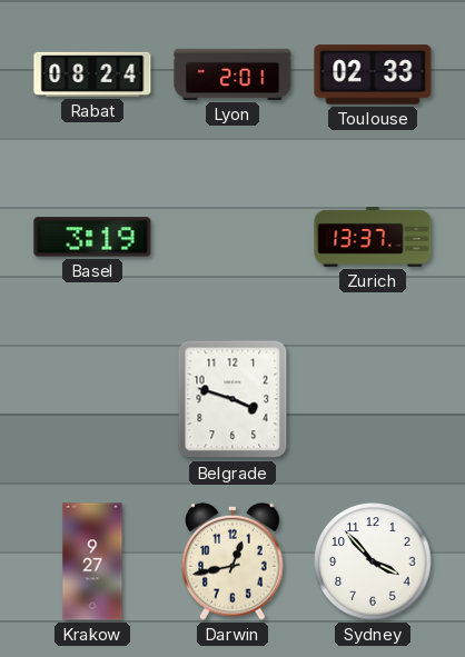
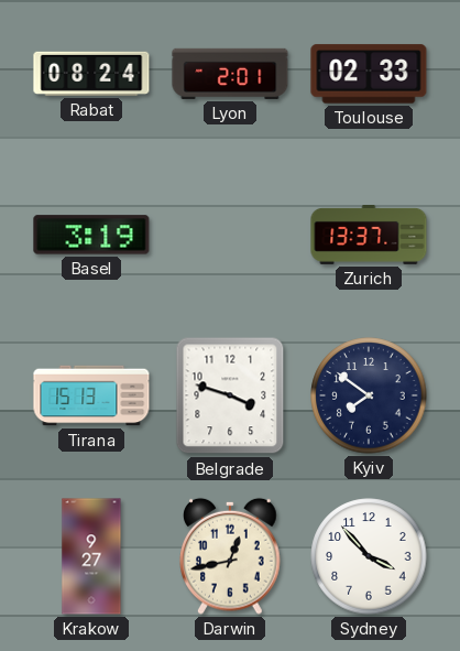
Tirana: none -> 15:13 (91, 395)
Kyiv: none -> 7:51 (369, 395)
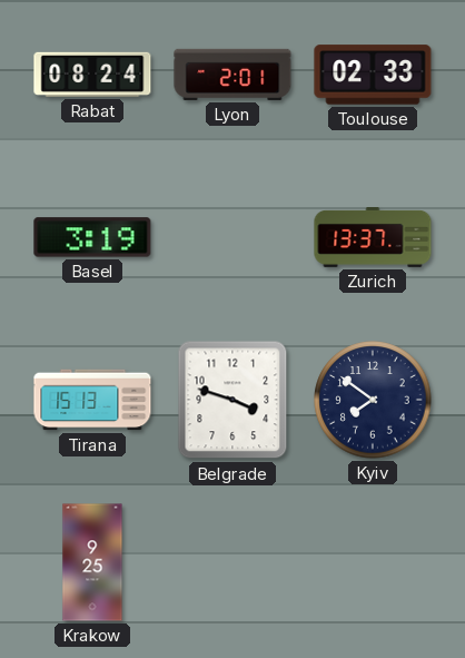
Krakow: 9:27 -> 9:25 (92, 562)
Darwin: 12:43 -> none (230, 556)
Sydney: 3:53 -> none (369, 556)
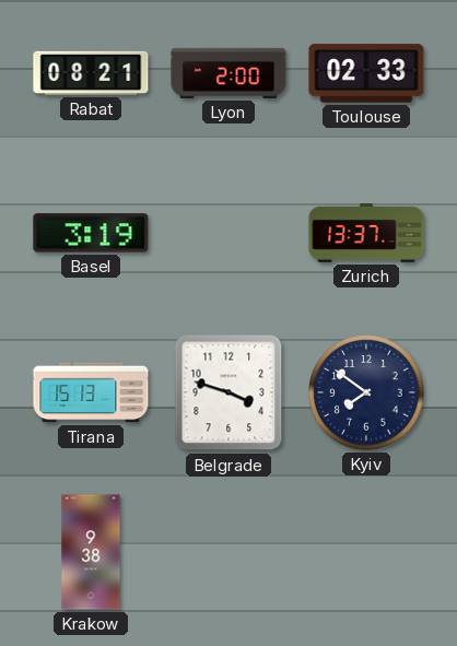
Rabat: 08:24 -> 08:21 (91, 73)
Lyon: 2:01 -> 2:00 (228, 73)
Krakow: 9:25 -> 9:38 (91, 552)
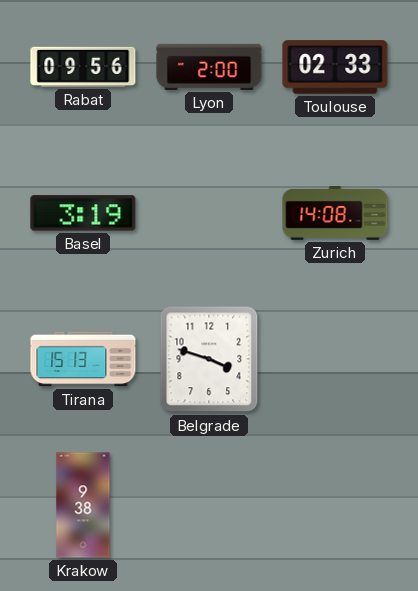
Rabat: 08:21 -> 09:56 (83, 67)
Zurich: 13:37 -> 14:08 (335, 214)
Kyiv: 7:51 -> none (366, 392)
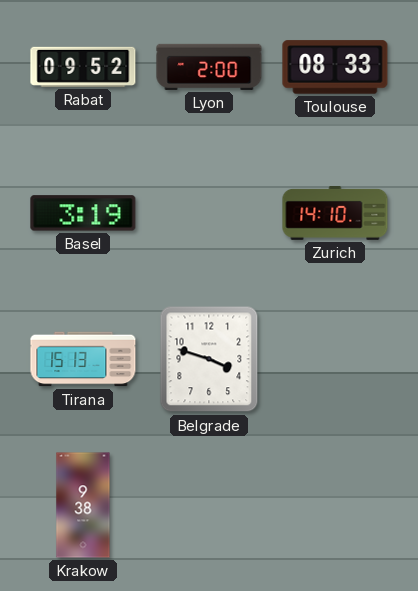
Rabat: 09:56 -> 09:52 (83, 67)
Toulouse: 02:33 -> 08:33 (335, 67)
Zurich: 14:08 -> 14:10 (335, 214)
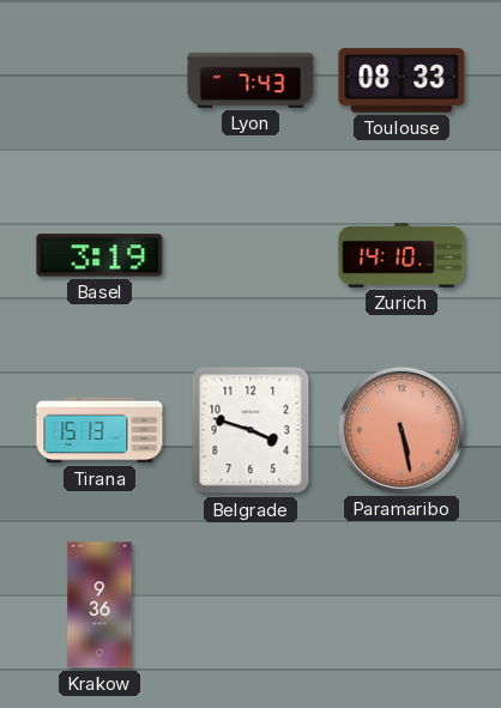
Rabat: 09:52 -> none (83, 67)
Lyon: 2:00 -> 7:43 (251, 80)
Paramaribo: none -> 5:28 (402, 430)
Krakow: 9:38 -> 9:36 (99, 605)
